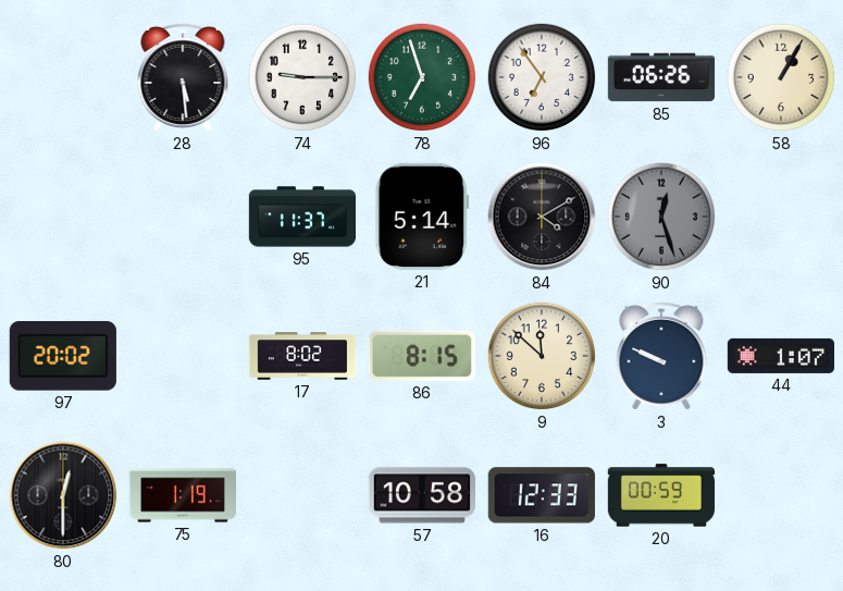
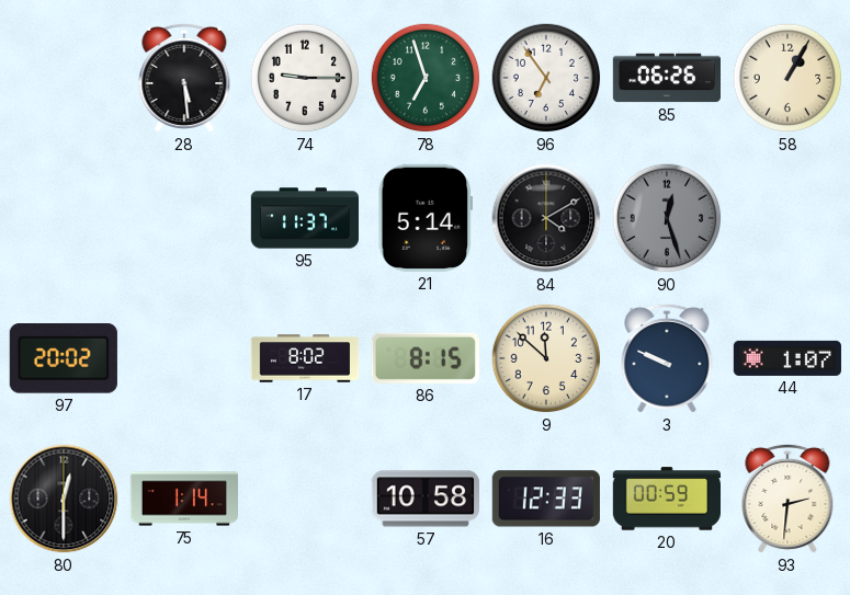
75: 1:19 -> 1:14 (183, 499)
93: none -> 2:31 (787, 499)
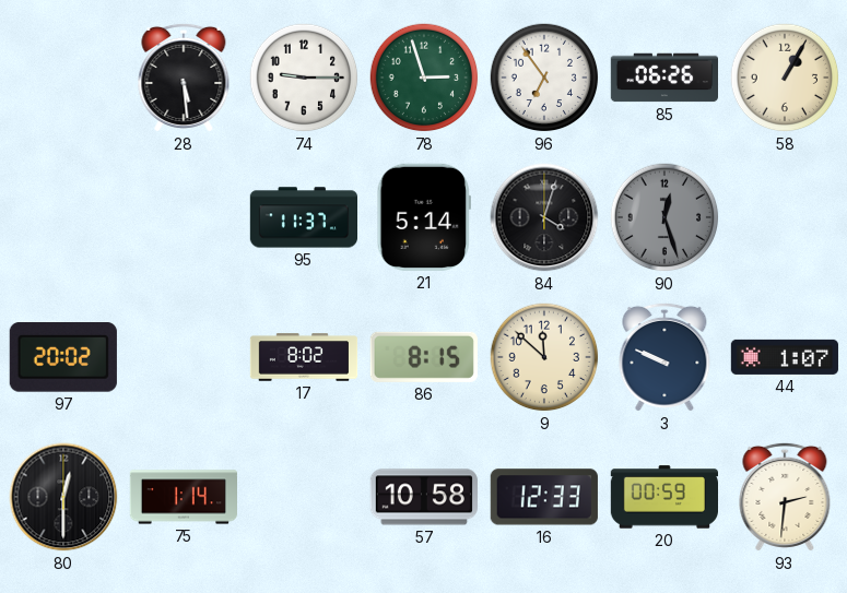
78: 6:57 -> 2:57 (424, 78)
84: 4:10 -> 4:03 (544, 217)
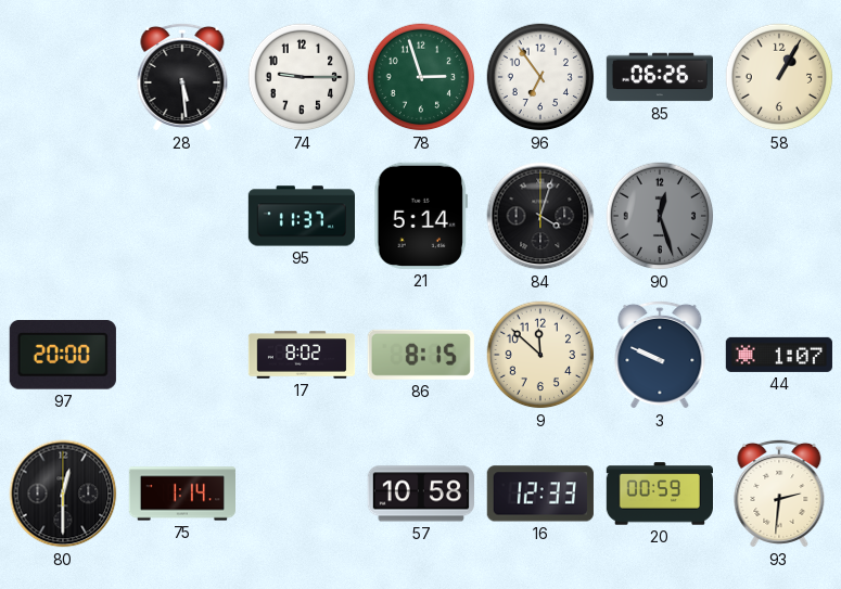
97: 20:02 -> 20:00 (63, 356)
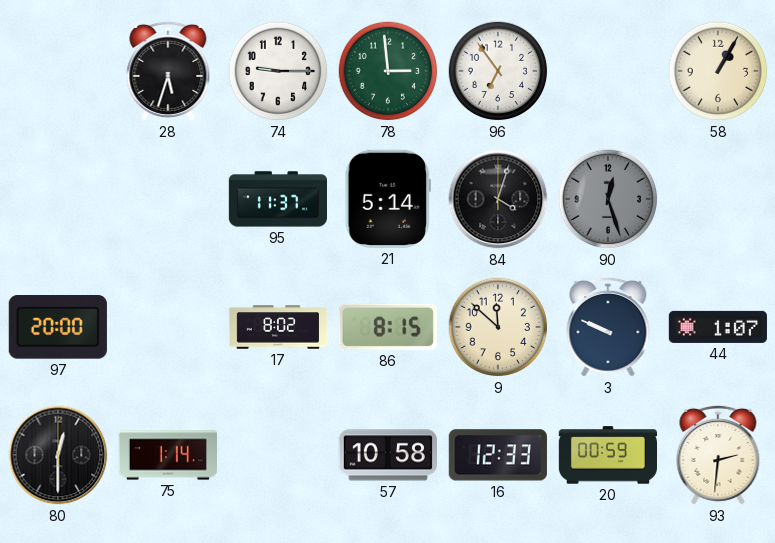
28: 5:29 -> 5:33 (168, 71)
78: 2:57 -> 2:59 (388, 71)
85: 06:26 -> none (659, 77)
